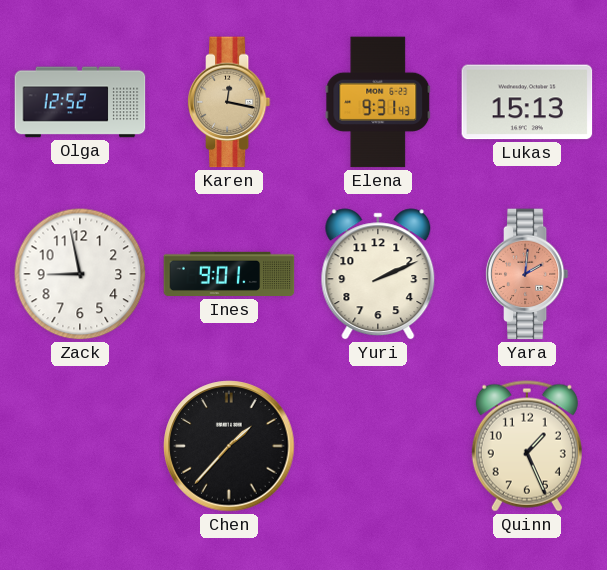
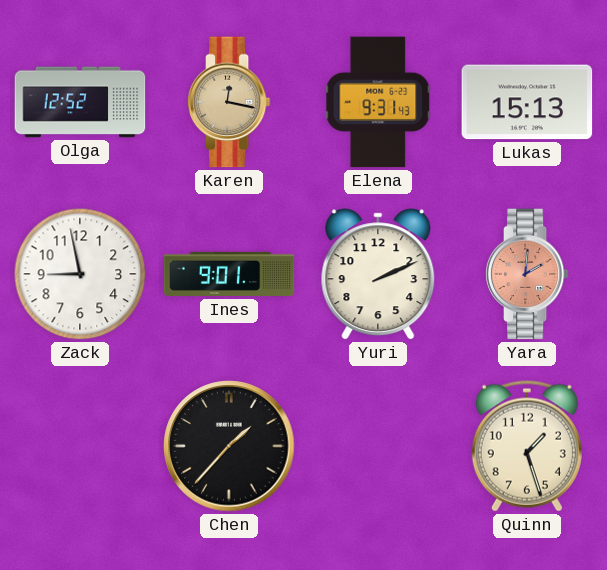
Quinn: 1:26 -> 1:27 (527, 446)
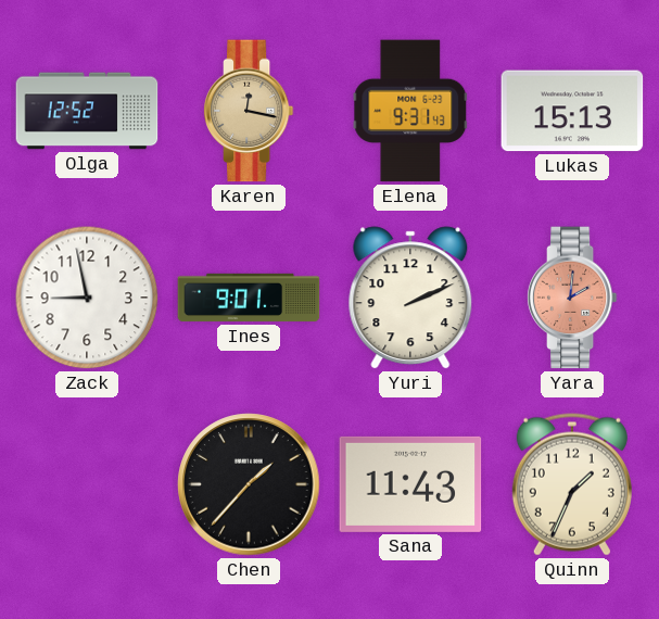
Sana: none -> 11:43 (410, 484)
Quinn: 1:27 -> 1:34 (572, 484)
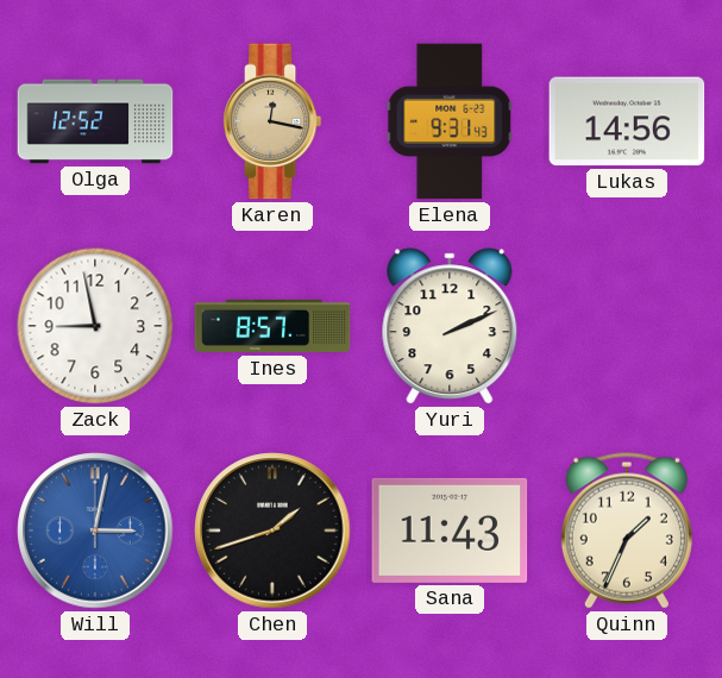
Lukas: 15:13 -> 14:56 (627, 121)
Ines: 9:01 -> 8:57 (272, 326)
Yara: 2:01 -> none (572, 298)
Will: none -> 3:02 (95, 531)
Chen: 1:37 -> 1:42 (272, 531)
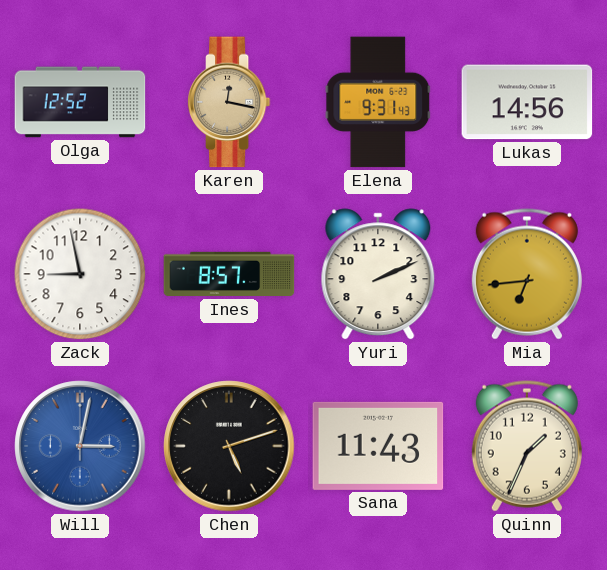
Mia: none -> 6:44 (527, 274)
Chen: 1:42 -> 5:12 (229, 446)
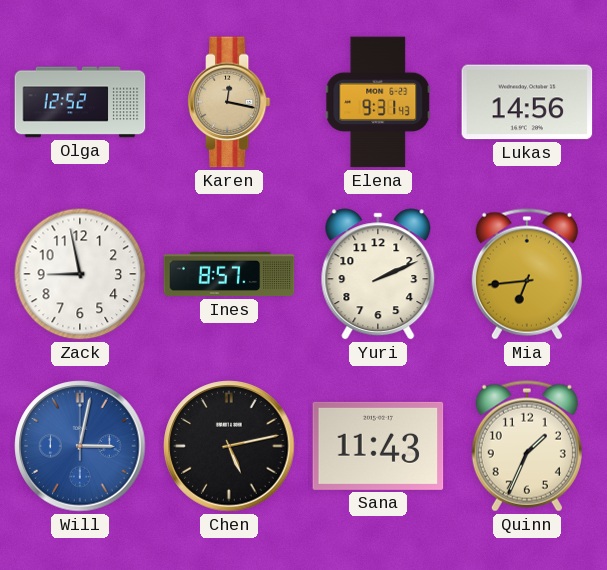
Chen: 5:12 -> 5:13 (229, 446)
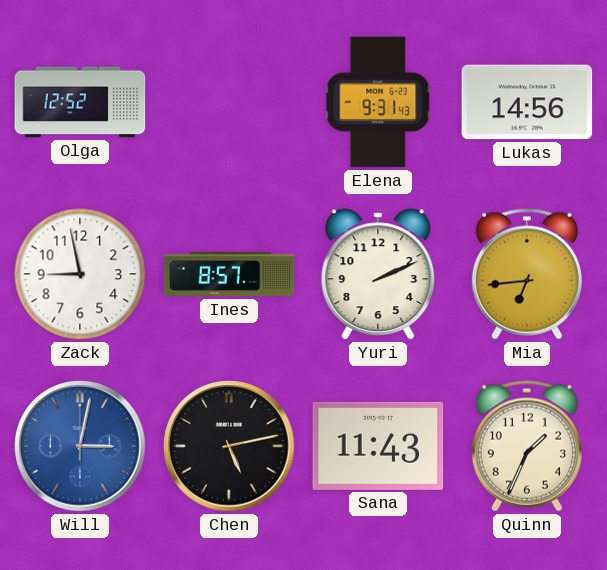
Karen: 12:17 -> none (229, 102)
